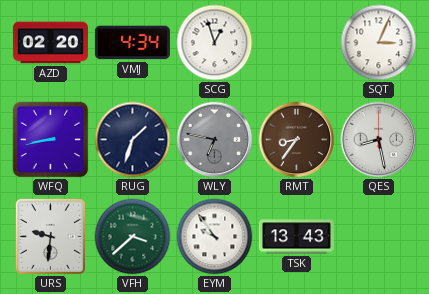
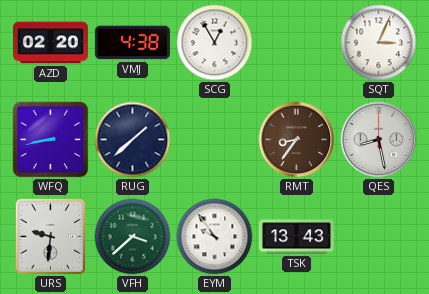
VMJ: 4:34 -> 4:38 (132, 43)
SCG: 12:57 -> 12:55 (215, 43)
RUG: 1:33 -> 1:38 (133, 140)
WLY: 6:47 -> none (215, 140)
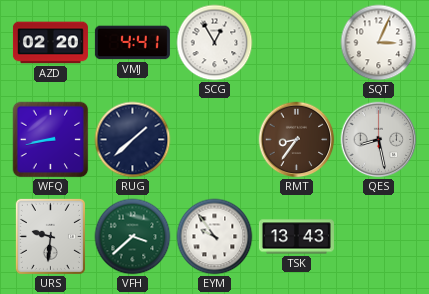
VMJ: 4:38 -> 4:41 (132, 43)
